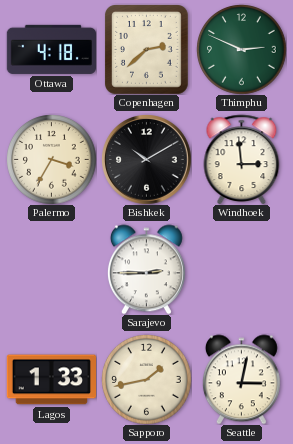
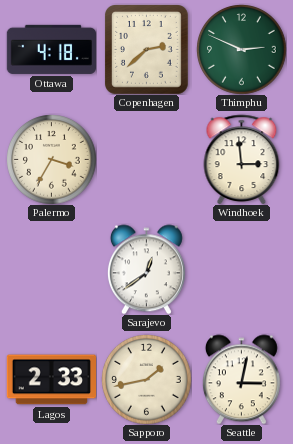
Bishkek: 10:10 -> none (147, 160)
Sarajevo: 2:45 -> 12:39 (146, 269)
Lagos: 1:33 -> 2:33 (51, 380)
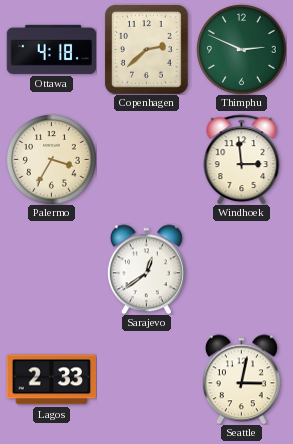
Sapporo: 1:43 -> none (147, 380)
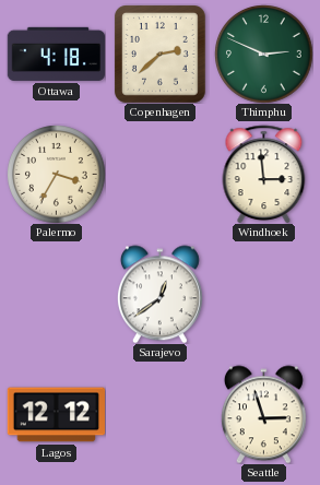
Lagos: 2:33 -> 12:12 (56, 415)
Seattle: 3:02 -> 2:57 (263, 414)
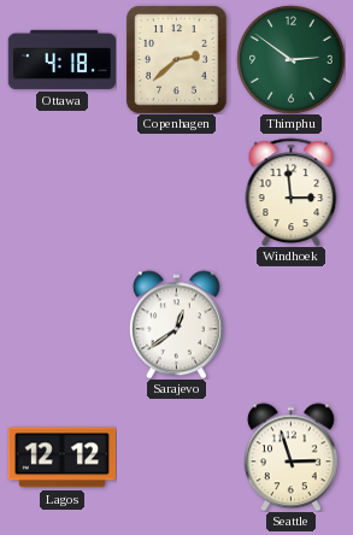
Thimphu: 2:49 -> 2:51 (292, 60)
Palermo: 3:35 -> none (57, 175)
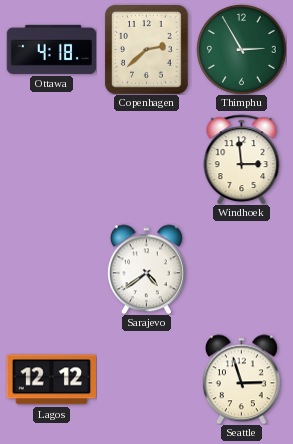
Thimphu: 2:51 -> 2:55 (242, 50)
Sarajevo: 12:39 -> 4:39 (146, 269)
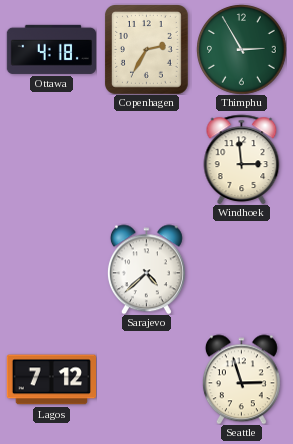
Copenhagen: 2:38 -> 2:35 (147, 50)
Sarajevo: 4:39 -> 4:38 (146, 269)
Lagos: 12:12 -> 7:12 (51, 380)
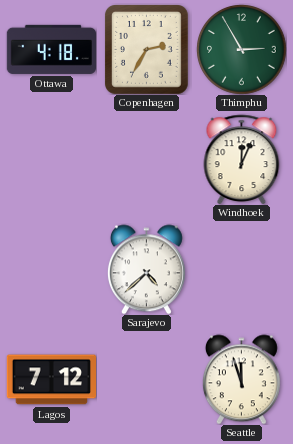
Windhoek: 2:59 -> 12:04 (242, 159)
Seattle: 2:57 -> 11:57 (241, 379)
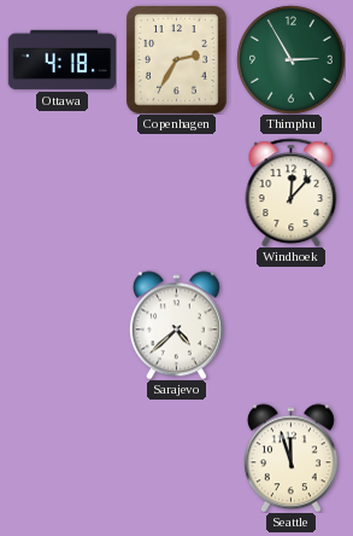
Windhoek: 12:04 -> 12:07 (292, 192)
Lagos: 7:12 -> none (51, 380)
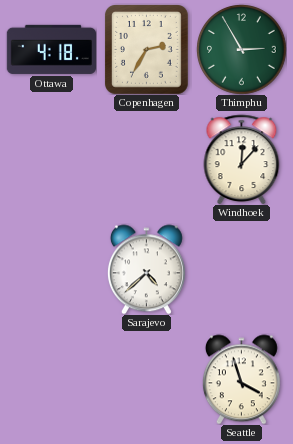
Seattle: 11:57 -> 3:57 (241, 379)
